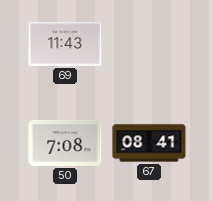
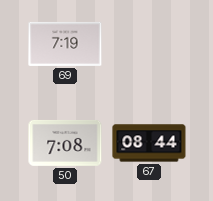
69: 11:43 -> 7:19 (65, 44)
67: 08:41 -> 08:44 (149, 143)
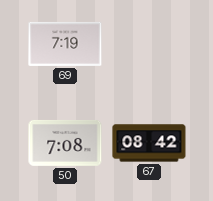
67: 08:44 -> 08:42 (149, 143)
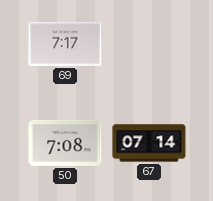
69: 7:19 -> 7:17 (65, 44)
67: 08:42 -> 07:14 (149, 143)
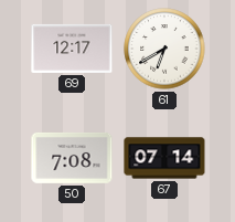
69: 7:17 -> 12:17 (72, 49)
61: none -> 6:40 (164, 49)
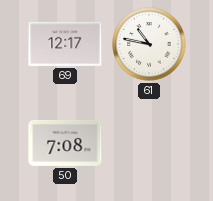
61: 6:40 -> 10:47 (149, 44)
67: 07:14 -> none (164, 158)
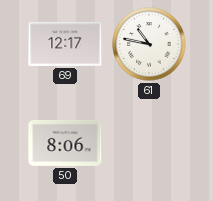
50: 7:08 -> 8:06 (65, 143)
